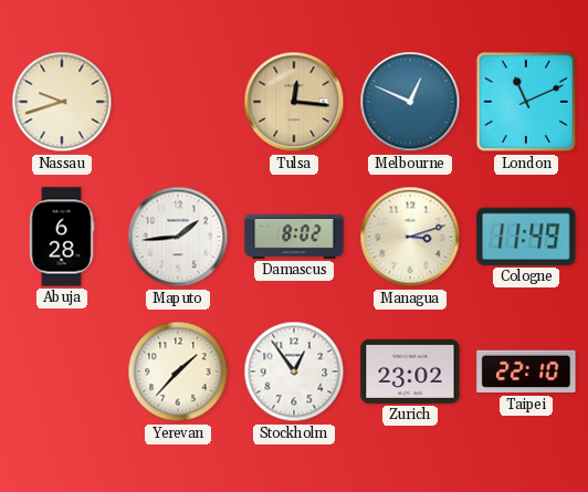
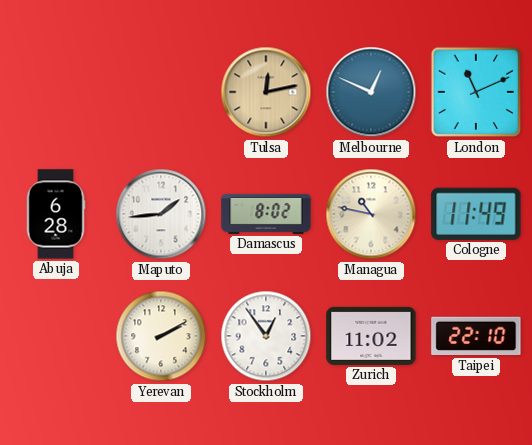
Nassau: 9:42 -> none (62, 102)
Tulsa: 12:16 -> 12:13 (266, 92)
Managua: 3:12 -> 10:47 (371, 214)
Yerevan: 1:37 -> 2:10 (161, 336)
Zurich: 23:02 -> 11:02 (371, 336)
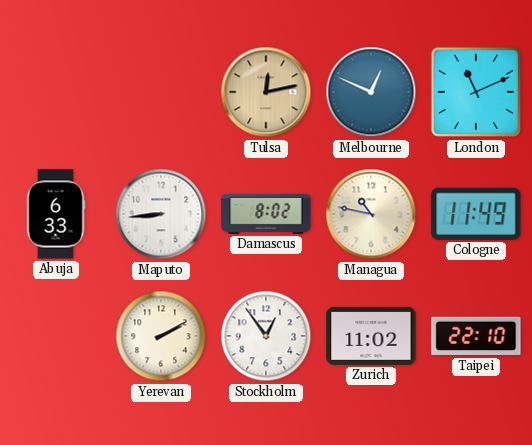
Abuja: 6:28 -> 6:33 (56, 214)
Maputo: 1:44 -> 8:44 (161, 214)
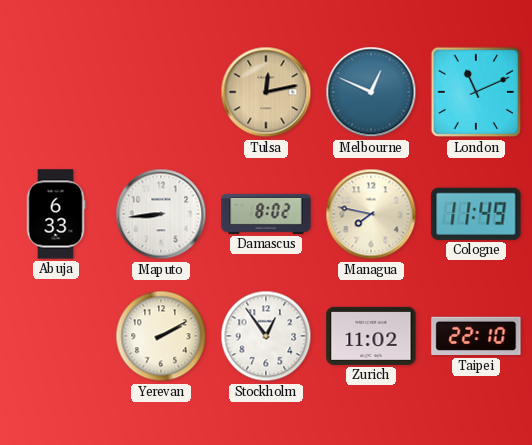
Managua: 10:47 -> 7:47 (371, 214)
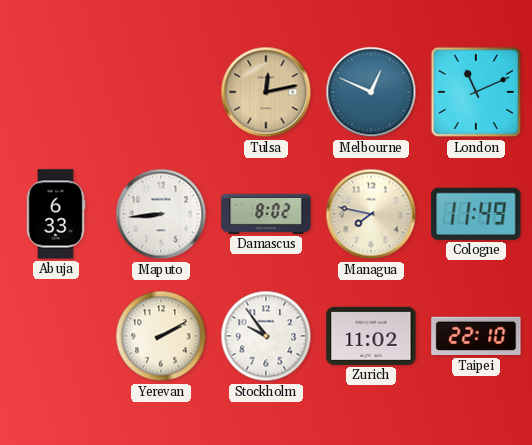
Stockholm: 12:54 -> 9:54 (266, 336)
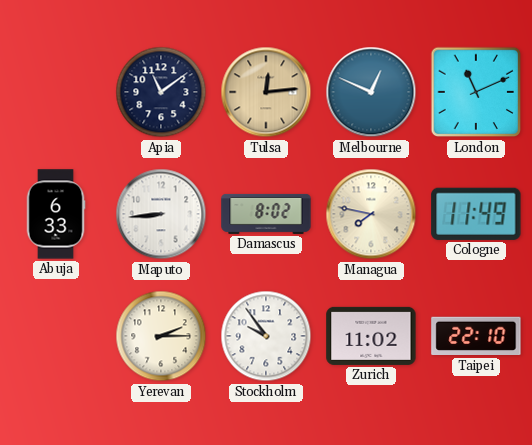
Apia: none -> 11:09 (161, 92)
Tulsa: 12:13 -> 12:14 (266, 92)
Yerevan: 2:10 -> 2:15 (161, 336)
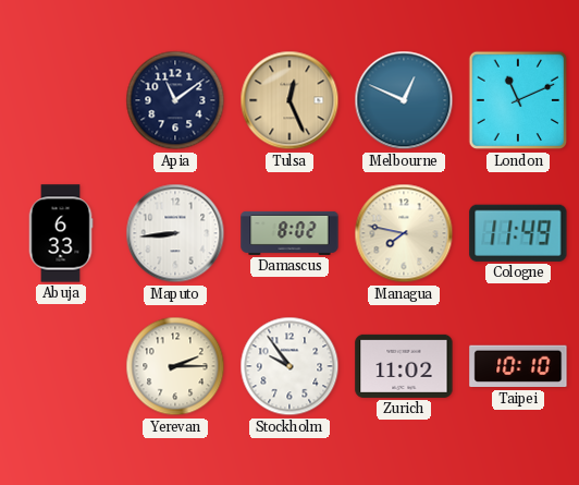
Tulsa: 12:14 -> 12:26 (289, 100)
Taipei: 22:10 -> 10:10 (518, 366)
